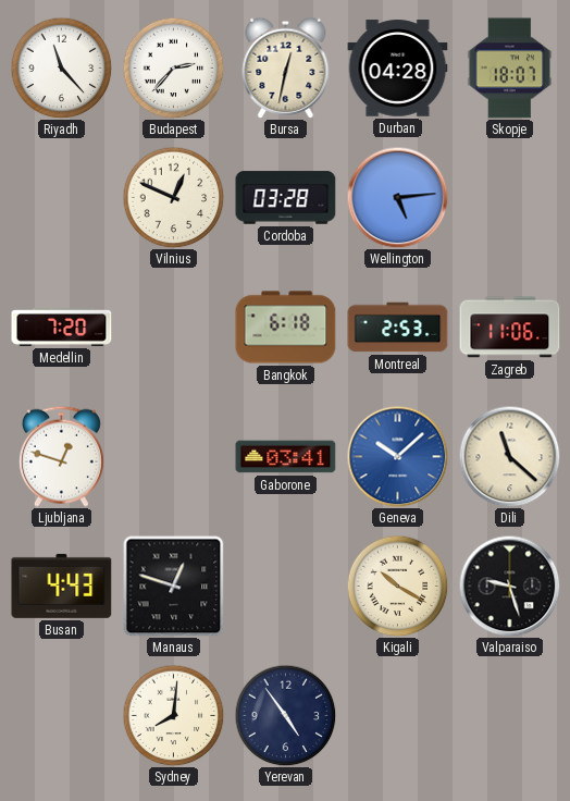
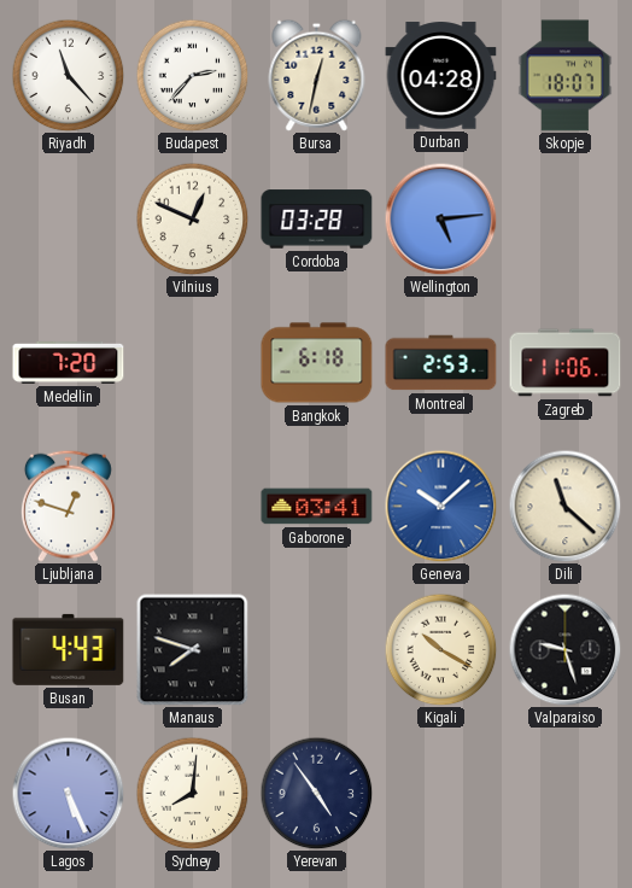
Manaus: 12:48 -> 7:48 (192, 649)
Lagos: none -> 5:26 (68, 793)
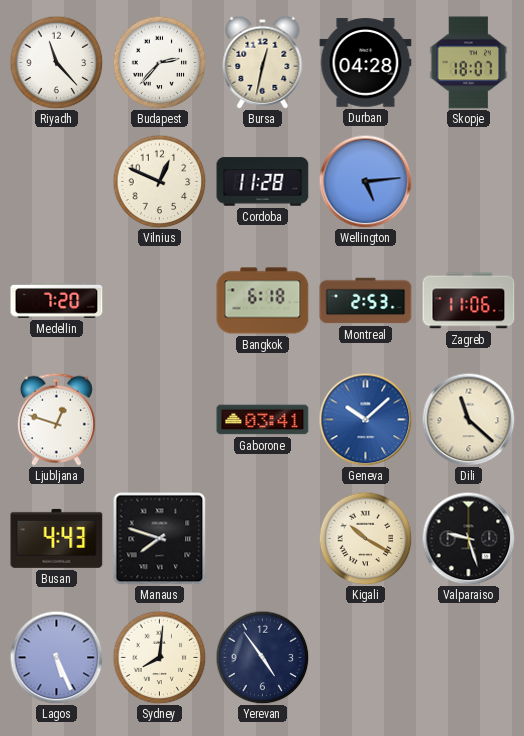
Cordoba: 03:28 -> 11:28 (263, 182)
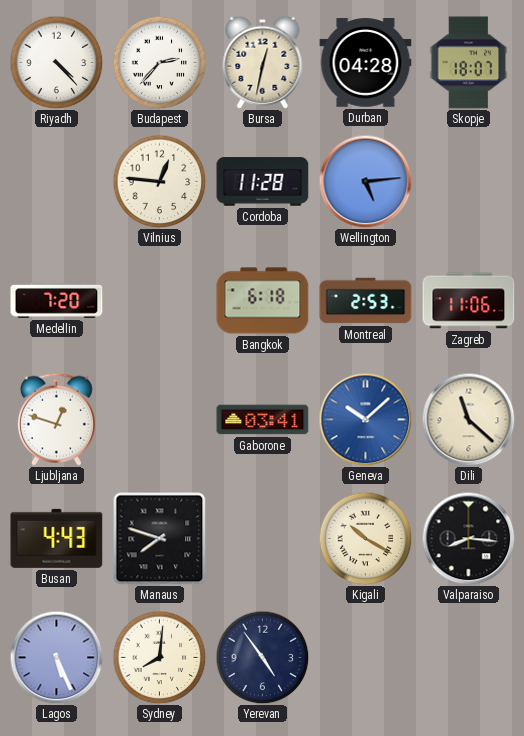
Riyadh: 11:23 -> 4:23 (56, 62)
Vilnius: 12:49 -> 12:46 (159, 181)
Valparaiso: 9:27 -> 8:16 (468, 538)
